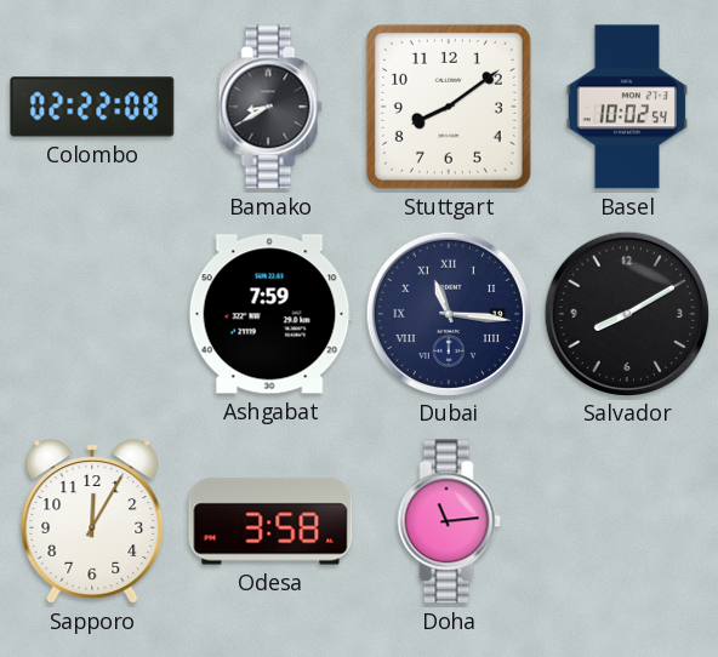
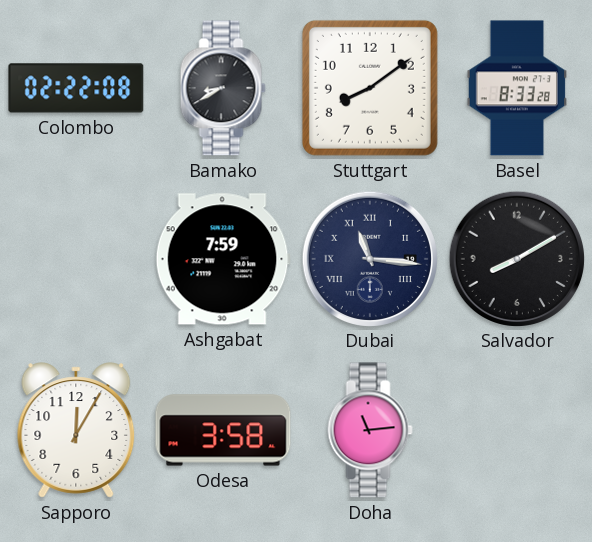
Basel: 10:02 -> 8:33 (517, 88)
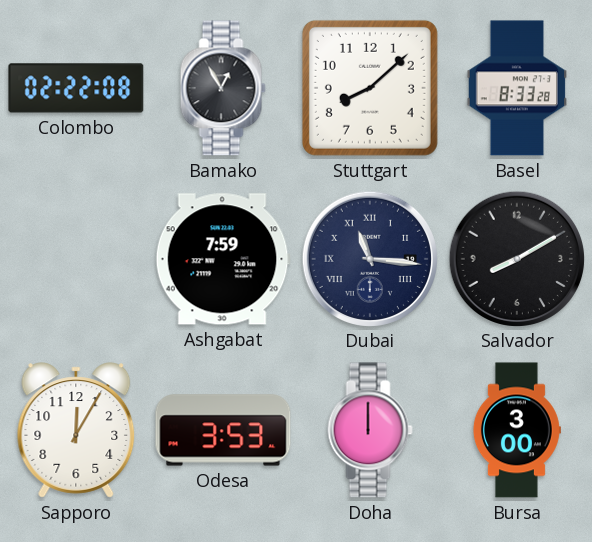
Bamako: 8:40 -> 12:55 (223, 88)
Stuttgart: 8:09 -> 8:08 (370, 88)
Odesa: 3:58 -> 3:53 (223, 430)
Doha: 11:14 -> 12:00 (370, 430)
Bursa: none -> 3:00 (516, 430)
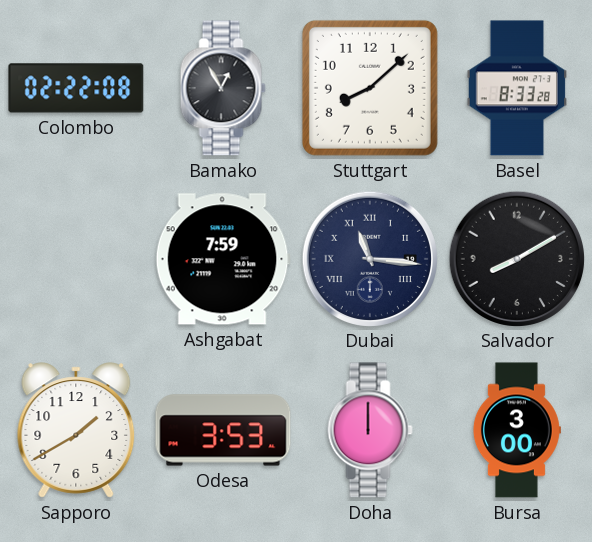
Sapporo: 12:05 -> 1:40 (76, 430)
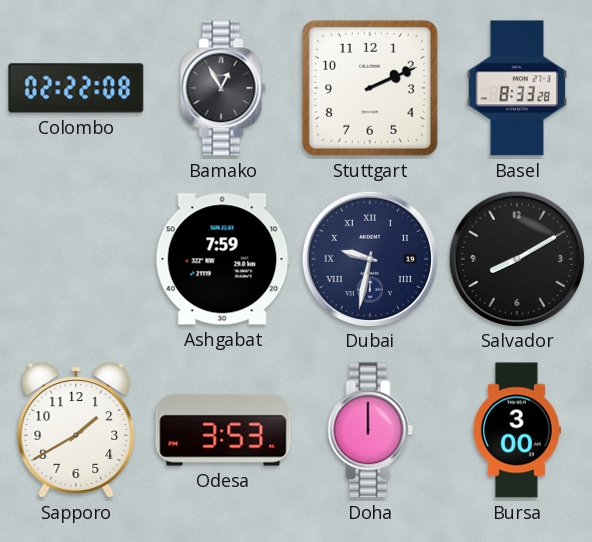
Stuttgart: 8:08 -> 2:11 (370, 88)
Dubai: 11:16 -> 9:32 (369, 258)
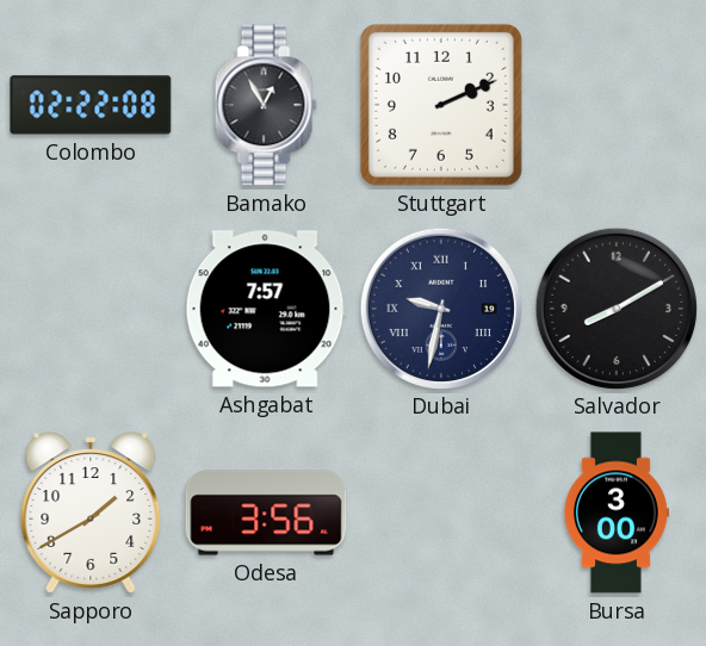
Basel: 8:33 -> none (517, 88)
Ashgabat: 7:59 -> 7:57 (266, 309)
Odesa: 3:53 -> 3:56 (266, 513)
Doha: 12:00 -> none (370, 430)
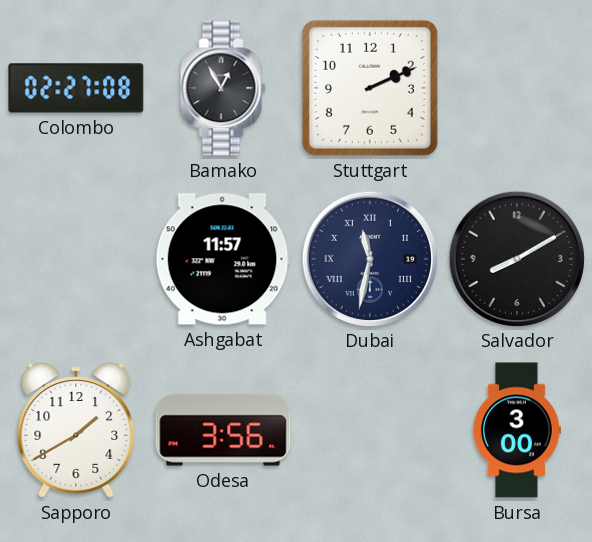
Colombo: 02:22 -> 02:27 (76, 88)
Ashgabat: 7:57 -> 11:57 (223, 259)
Dubai: 9:32 -> 11:32 (369, 258)
